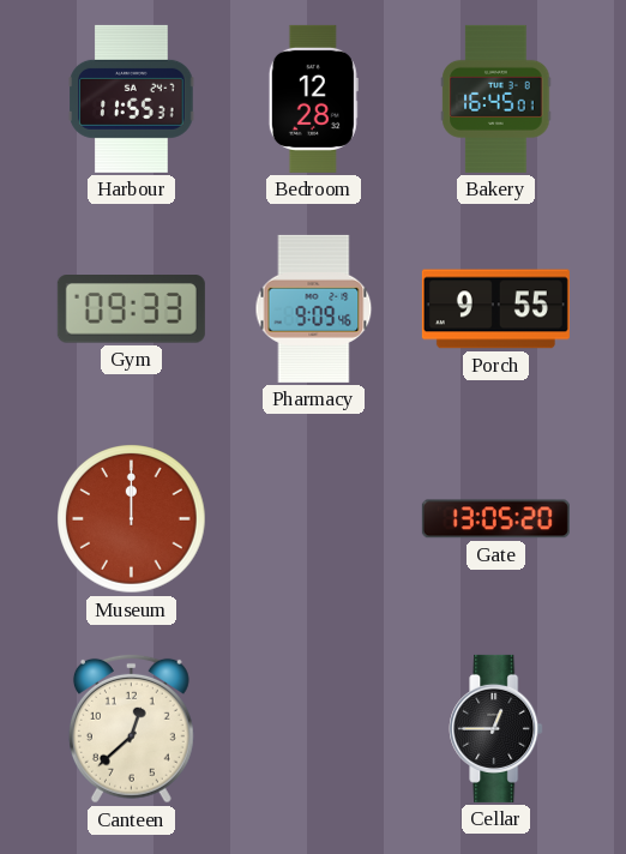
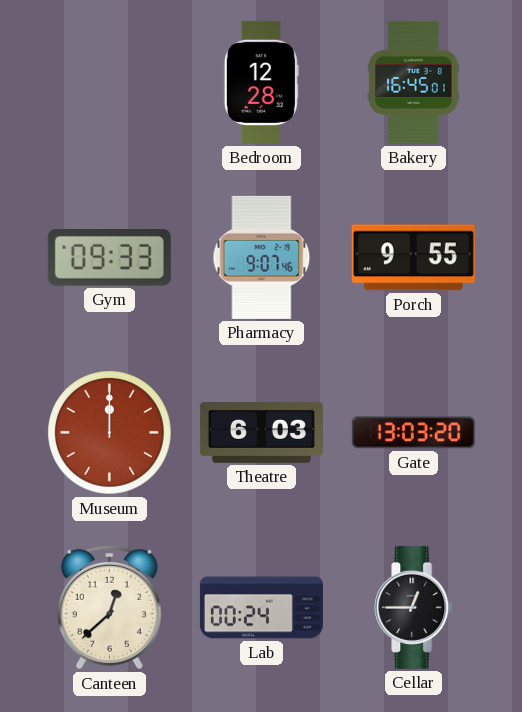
Harbour: 11:55 -> none (132, 98)
Pharmacy: 9:09 -> 9:07 (262, 257)
Theatre: none -> 6:03 (261, 432)
Gate: 13:05 -> 13:03 (413, 433)
Lab: none -> 00:24 (261, 608)
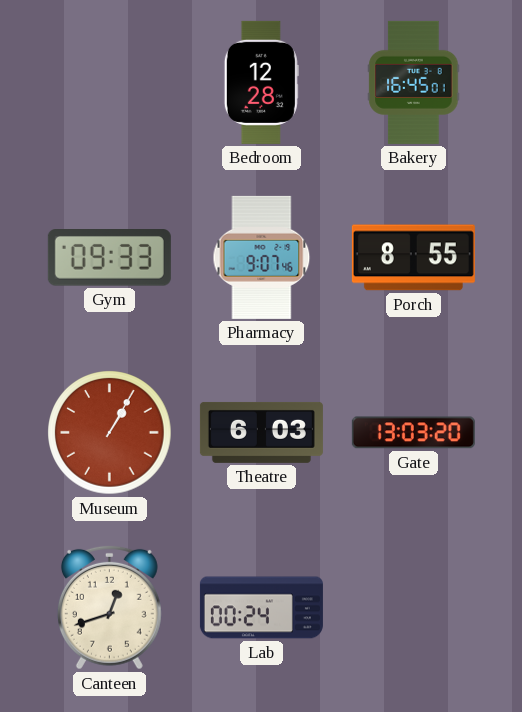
Porch: 9:55 -> 8:55 (413, 258)
Museum: 12:00 -> 1:05 (110, 433)
Canteen: 12:38 -> 12:42 (109, 607)
Cellar: 12:45 -> none (414, 607)
